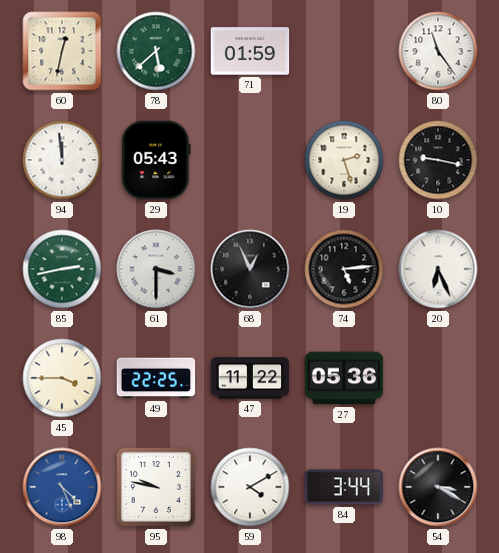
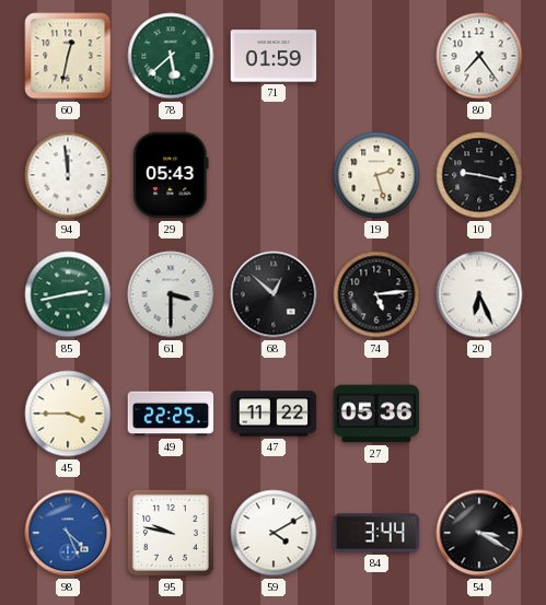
80: 11:24 -> 7:24 (479, 56)
68: 12:56 -> 12:52 (274, 294)
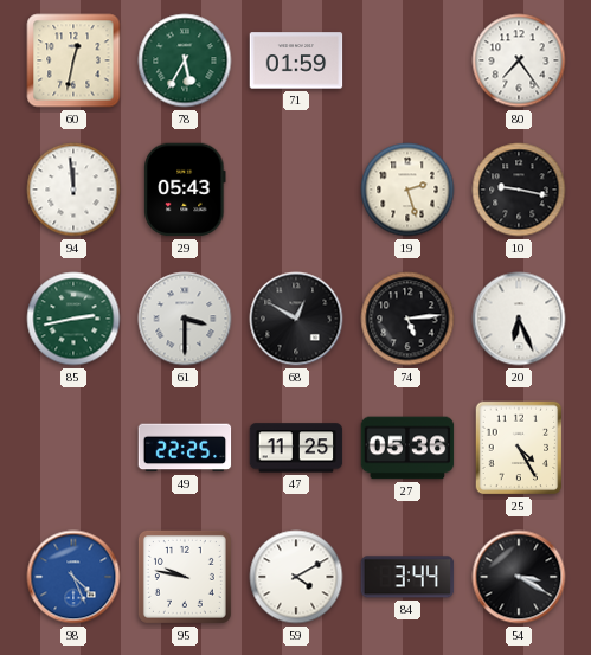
78: 5:38 -> 5:35 (185, 60)
68: 12:52 -> 12:50 (296, 319)
45: 3:45 -> none (68, 414)
47: 11:22 -> 11:25 (296, 448)
25: none -> 4:25 (519, 448)
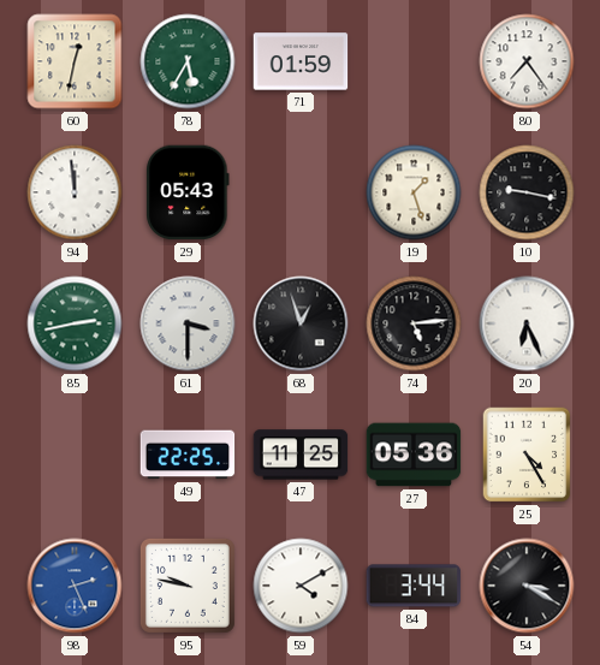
19: 2:27 -> 1:27 (414, 192)
68: 12:50 -> 12:57 (301, 323)
98: 4:26 -> 2:26 (75, 586)
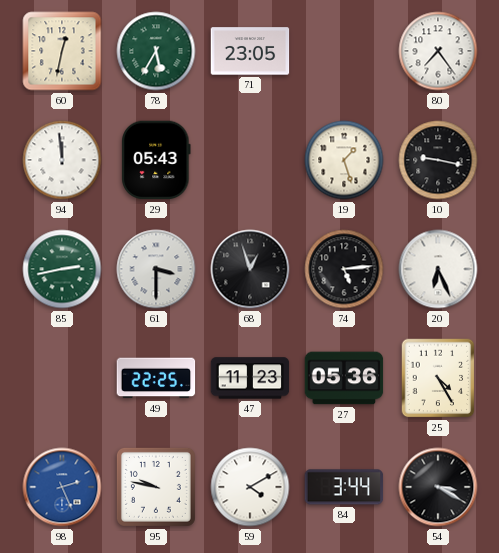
71: 01:59 -> 23:05 (250, 51)
47: 11:25 -> 11:23 (250, 378)
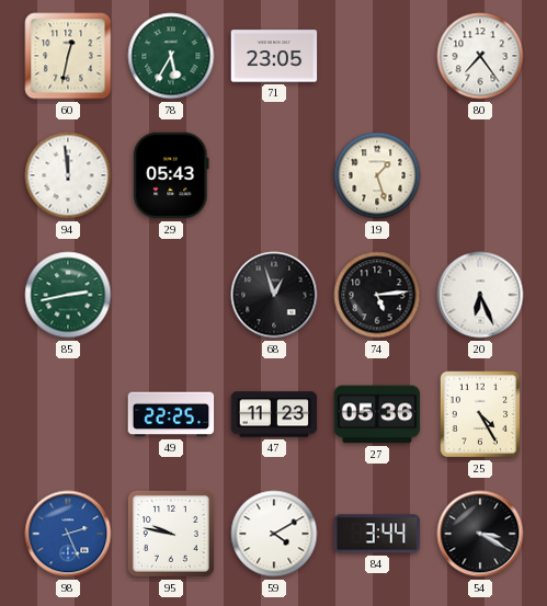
10: 9:17 -> none (438, 160)
61: 3:30 -> none (156, 269)
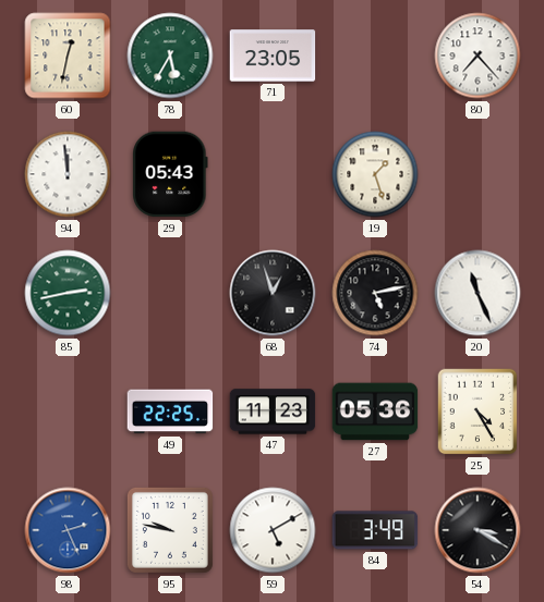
80: 7:24 -> 7:23 (477, 56)
74: 5:14 -> 5:13 (375, 293)
20: 6:26 -> 11:26 (477, 293)
59: 4:10 -> 5:10 (273, 530)
84: 3:44 -> 3:49 (375, 530)
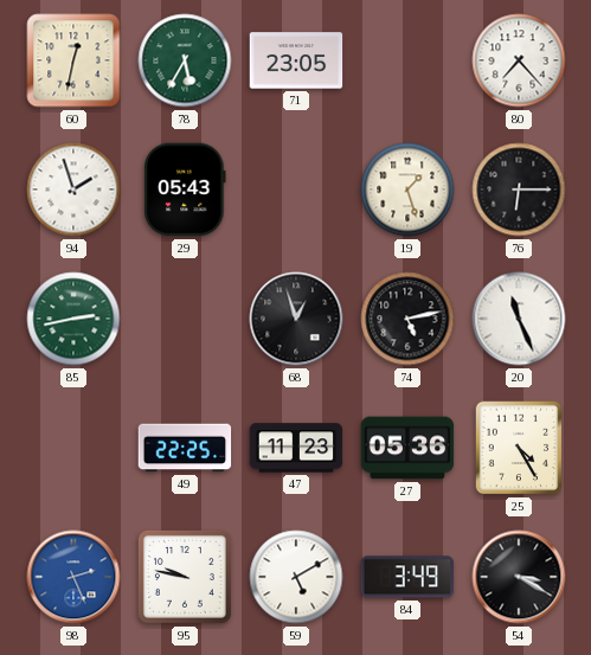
94: 11:59 -> 1:57 (73, 190)
76: none -> 6:15 (519, 190)
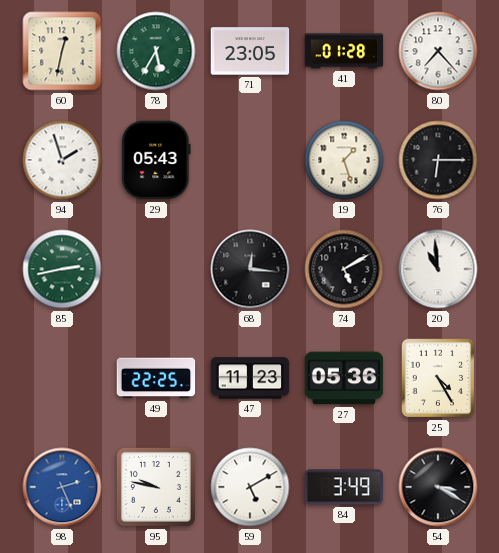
41: none -> 01:28 (344, 51)
68: 12:57 -> 12:16 (250, 269)
74: 5:13 -> 5:10 (344, 269)
20: 11:26 -> 10:59 (438, 269)
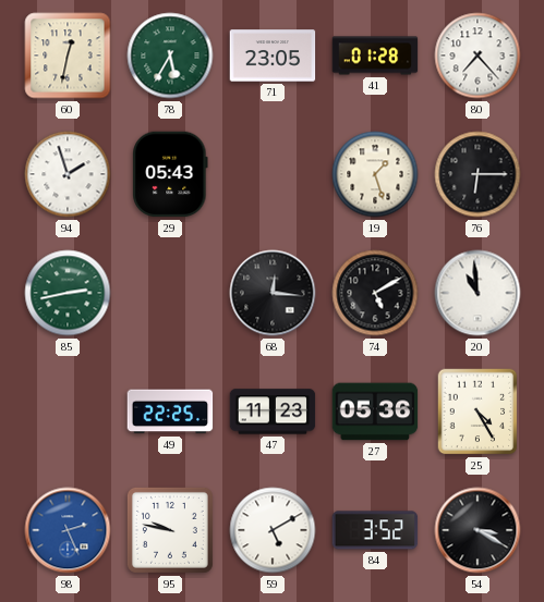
84: 3:49 -> 3:52 (375, 530)
